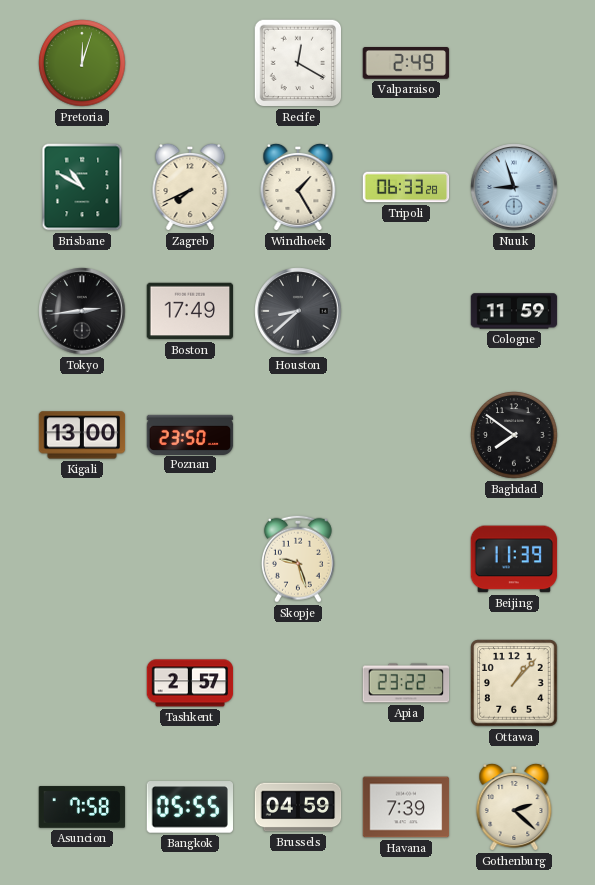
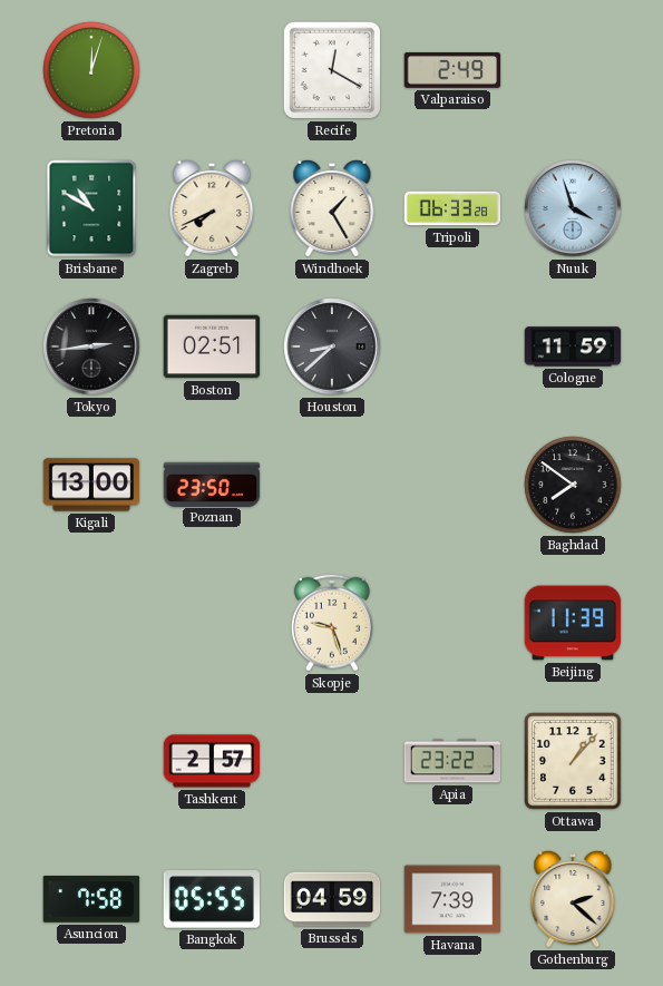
Nuuk: 8:57 -> 3:57 (573, 208)
Boston: 17:49 -> 02:51 (212, 346)
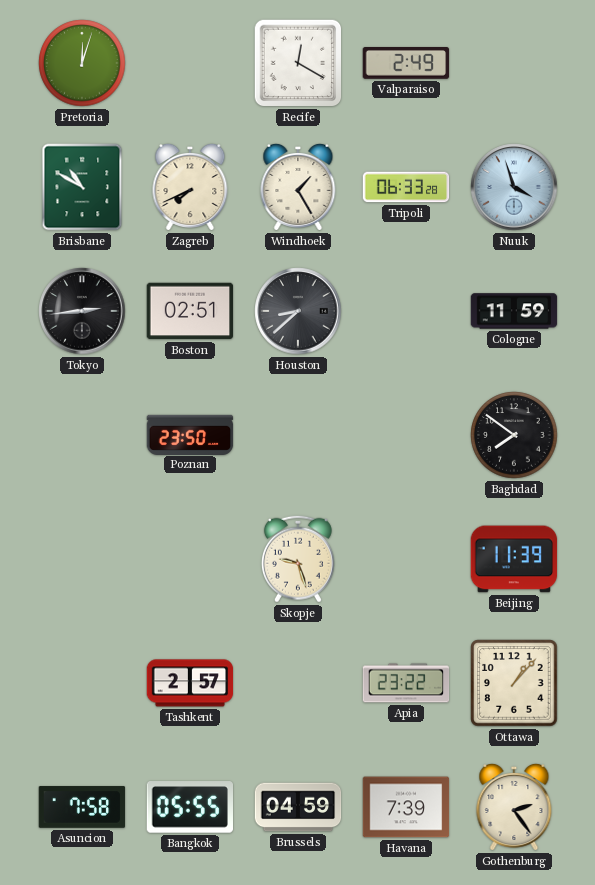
Kigali: 13:00 -> none (91, 485)
Gothenburg: 2:22 -> 2:24 (514, 807)
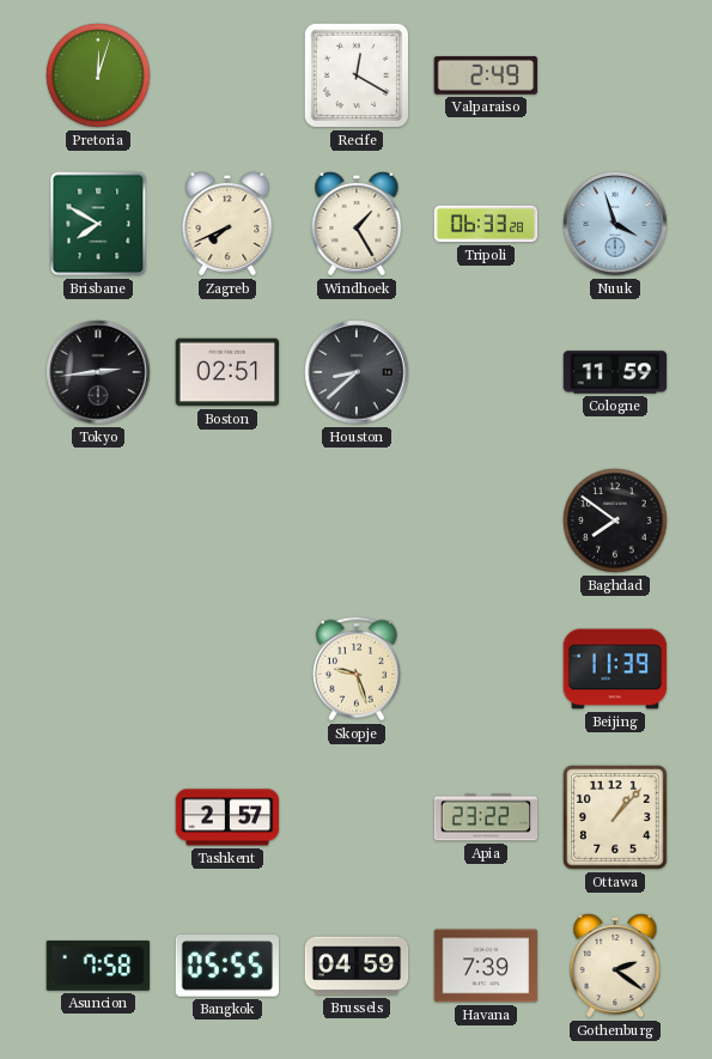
Brisbane: 10:50 -> 7:50 (98, 224)
Poznan: 23:50 -> none (190, 434)
Gothenburg: 2:24 -> 2:21 (615, 966)
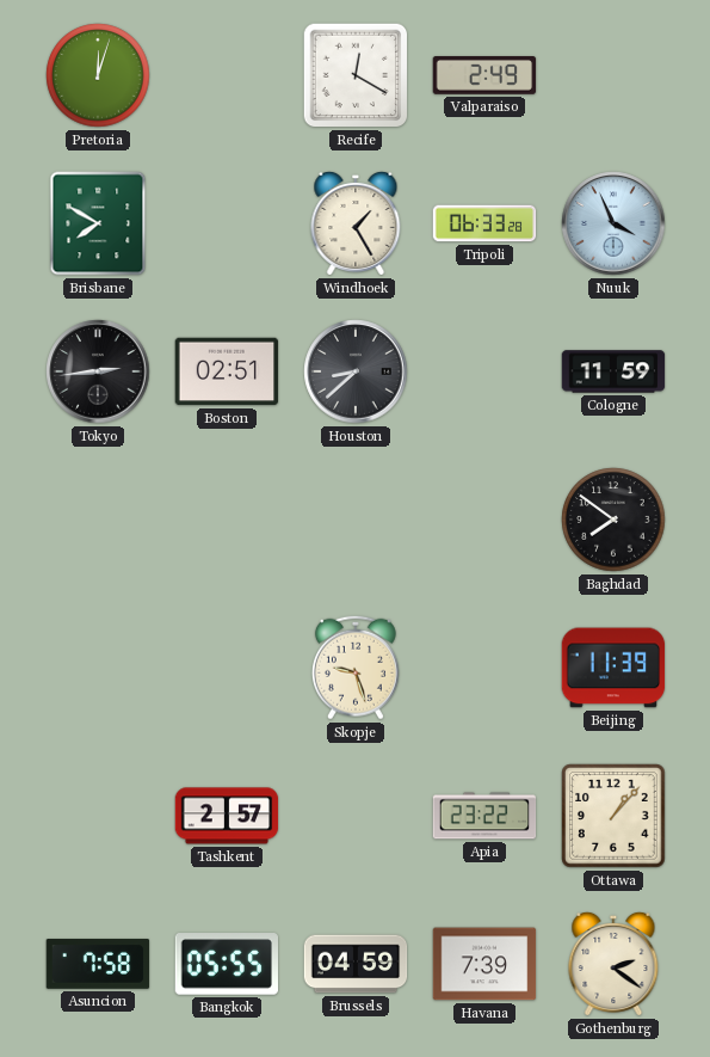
Zagreb: 7:41 -> none (227, 224)
Nuuk: 3:57 -> 3:56 (613, 223)
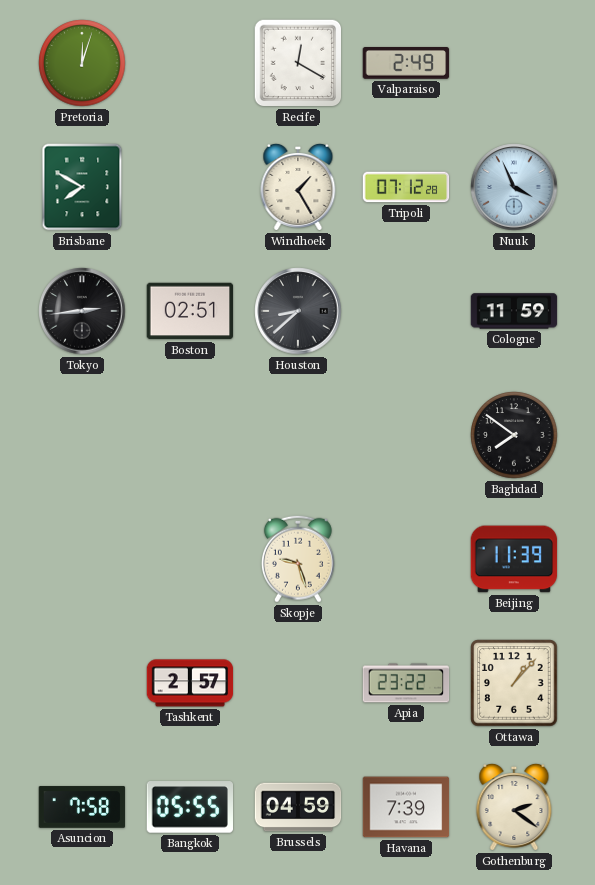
Tripoli: 06:33 -> 07:12 (406, 187)
